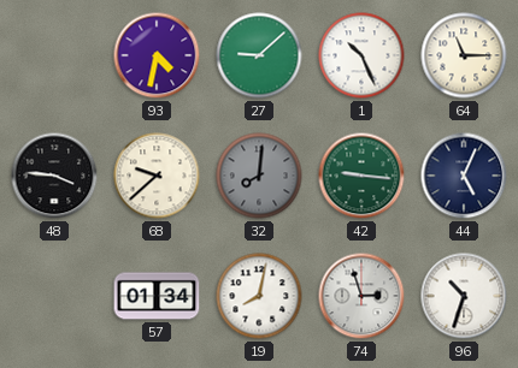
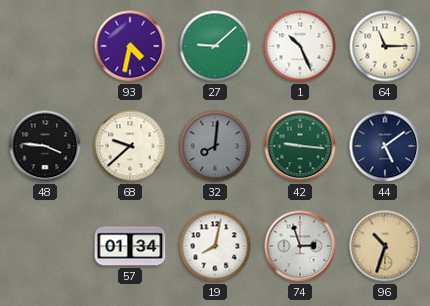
44: 5:04 -> 5:09 (385, 146)
96 dial: white -> champagne (385, 246)
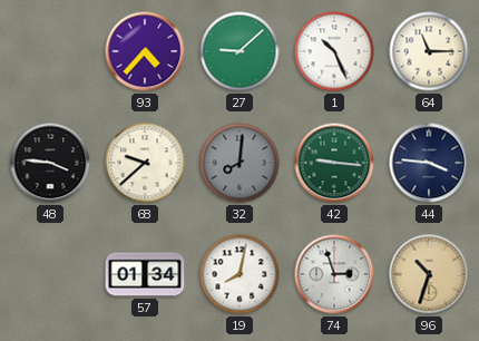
93: 4:32 -> 4:37 (145, 51)
44: 5:09 -> 3:46 (429, 163)
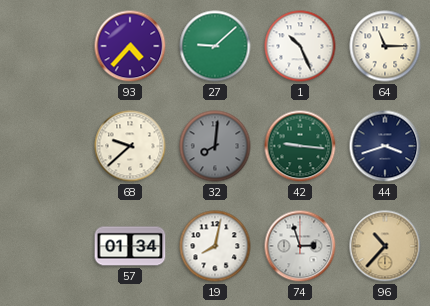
48: 3:46 -> none (50, 163)
44: 3:46 -> 3:42 (385, 146)
96: 10:33 -> 10:37 (385, 246)
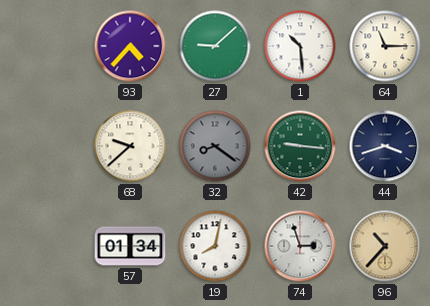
1: 10:26 -> 10:29 (300, 46)
32: 8:01 -> 8:21 (215, 146)
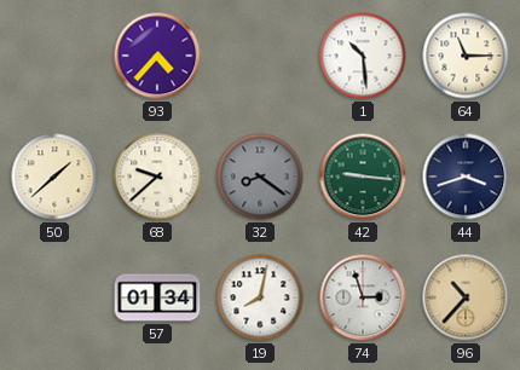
27: 9:08 -> none (215, 46)
50: none -> 1:38 (54, 177)
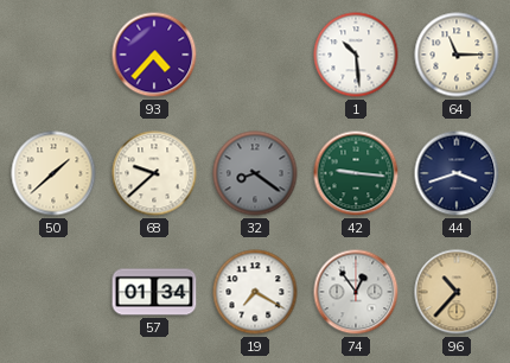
19: 8:02 -> 7:20 (255, 292)
74: 2:57 -> 12:54 (356, 292)
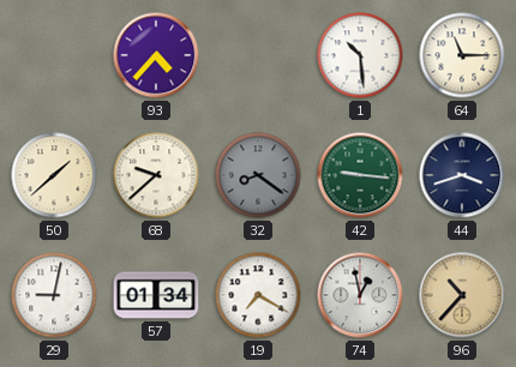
29: none -> 9:02 (54, 295)
74: 12:54 -> 12:58 (360, 295)
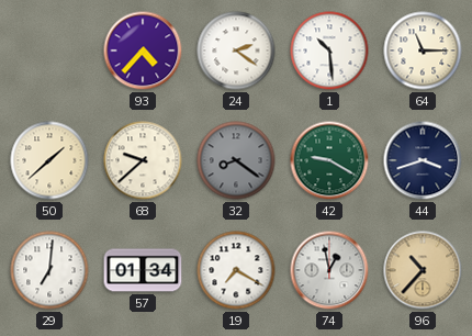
24: none -> 2:21 (236, 51)
42: 9:16 -> 9:20 (329, 160)
29: 9:02 -> 7:01 (49, 270)
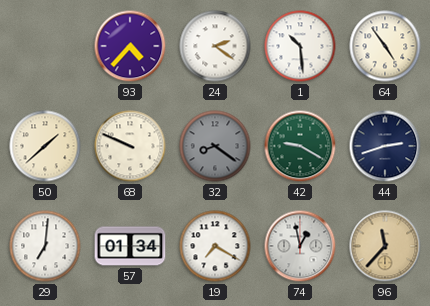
64: 11:15 -> 4:54 (385, 46)
68: 9:38 -> 9:49 (130, 146)
44: 3:42 -> 2:42 (385, 146)
96: 10:37 -> 11:37 (385, 246)
